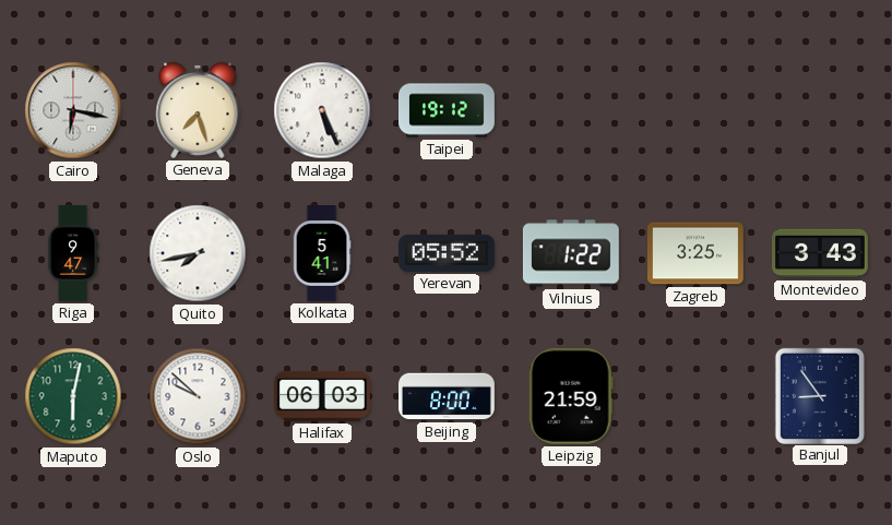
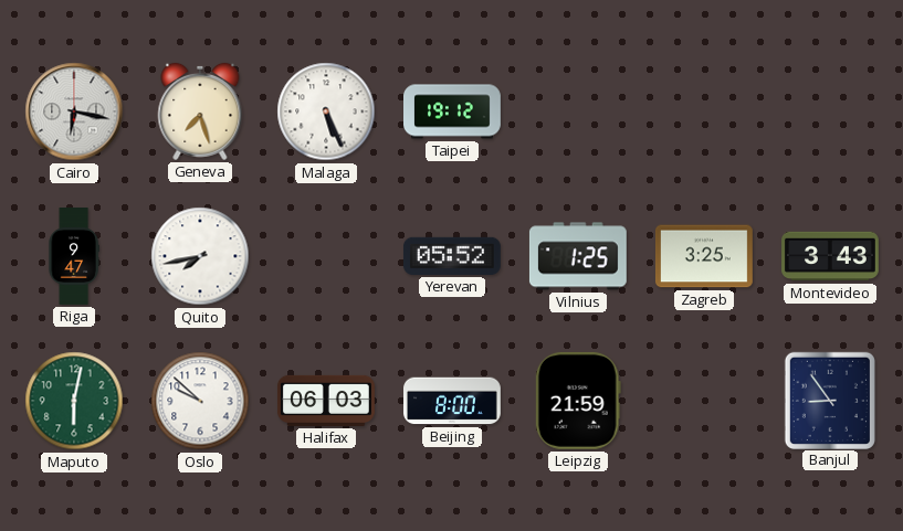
Kolkata: 5:41 -> none (322, 254)
Vilnius: 1:22 -> 1:25 (578, 256)
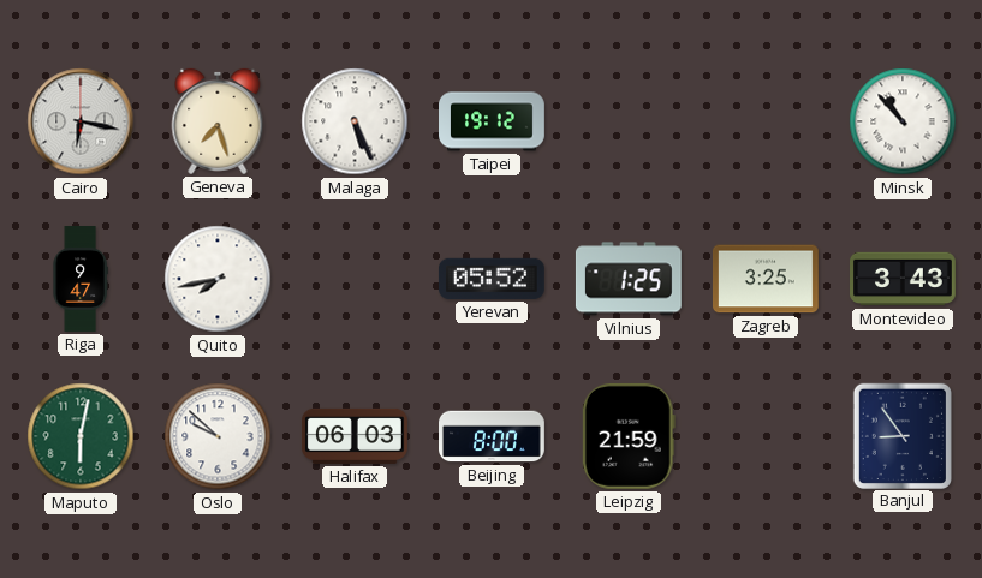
Minsk: none -> 10:53 (903, 121)
